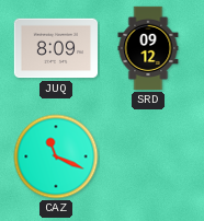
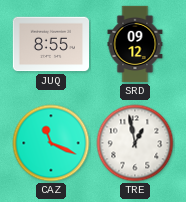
JUQ: 8:09 -> 8:55 (50, 44)
TRE: none -> 12:58 (135, 143)
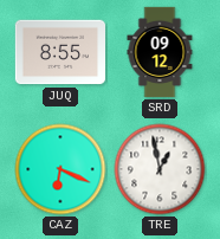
CAZ: 11:19 -> 6:19 (60, 169)
